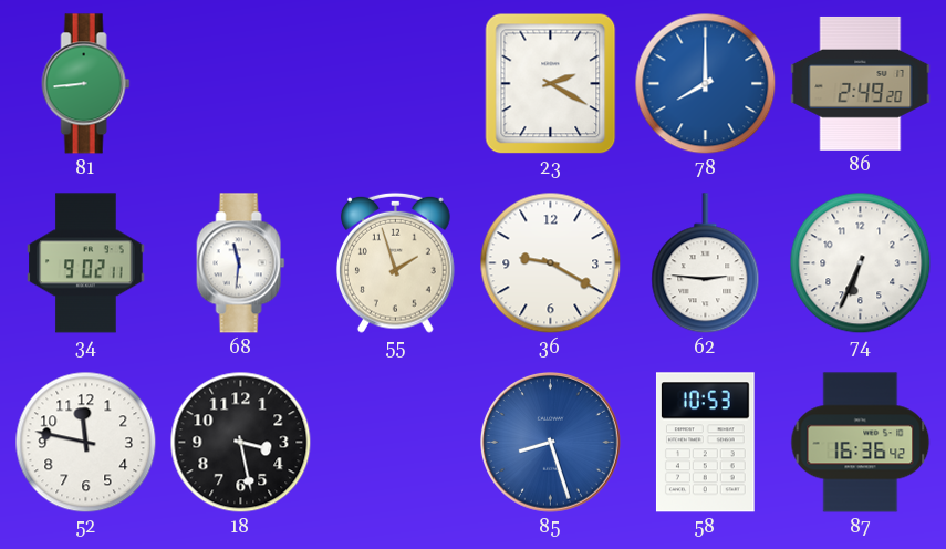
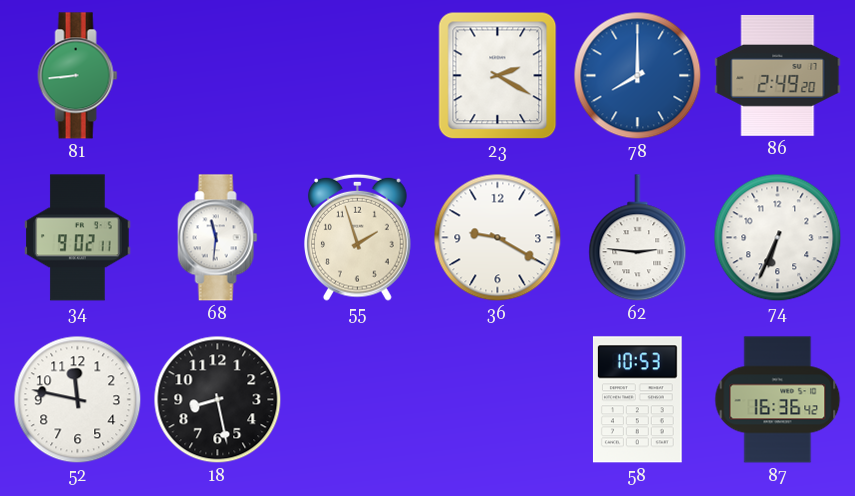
18: 3:28 -> 8:28 (218, 400)
85: 8:27 -> none (551, 443)
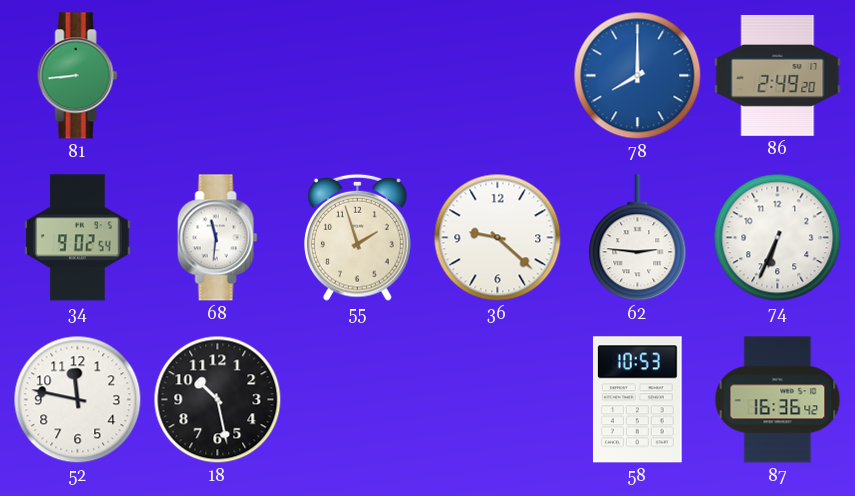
23: 2:20 -> none (498, 76)
34: 9:02:11 -> 9:02:54 (78, 238)
36: 9:20 -> 9:22 (498, 238)
18: 8:28 -> 10:28 (218, 400)
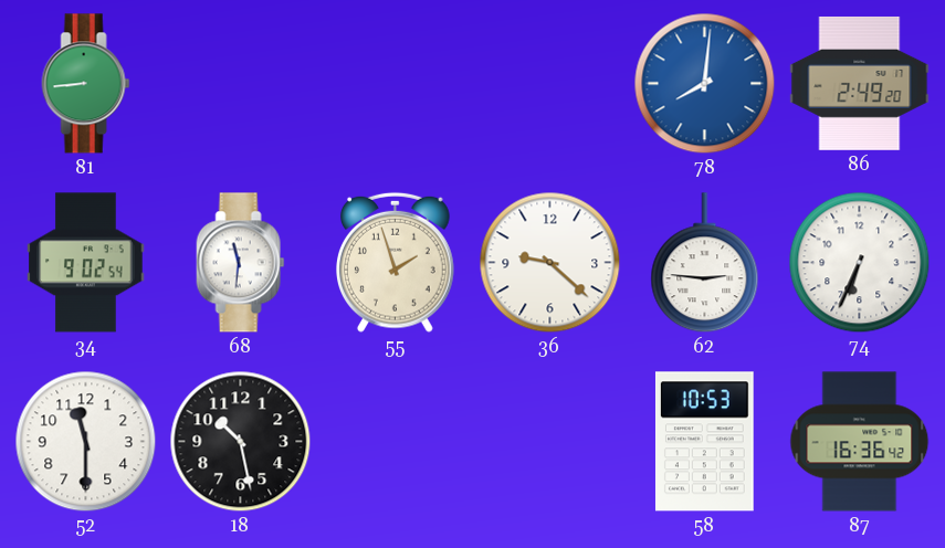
78: 8:00 -> 8:01 (705, 84)
52: 11:47 -> 11:30 (86, 442)
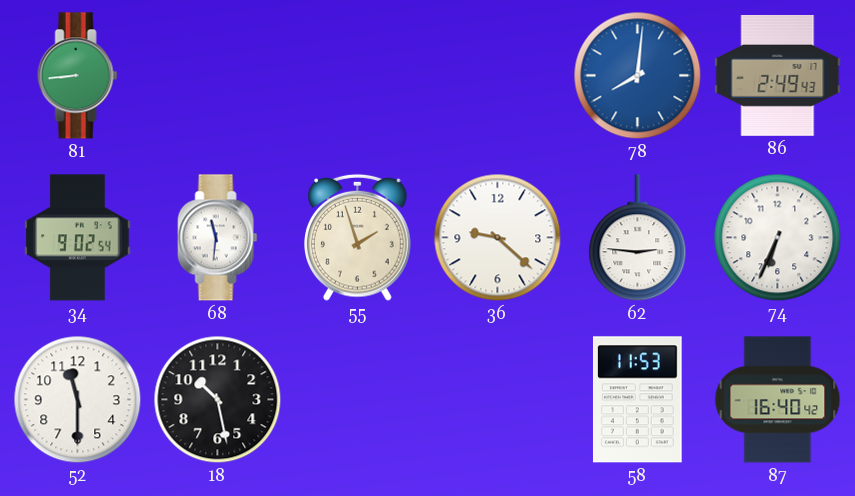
86: 2:49:20 -> 2:49:43 (778, 75)
58: 10:53 -> 11:53 (637, 400)
87: 16:36 -> 16:40 (778, 400)
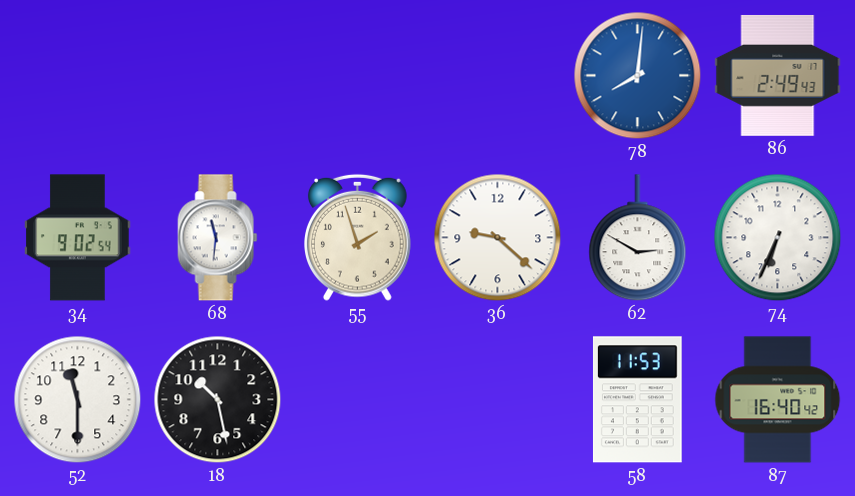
81: 8:44 -> none (78, 76)
62: 2:46 -> 2:50 (638, 238)
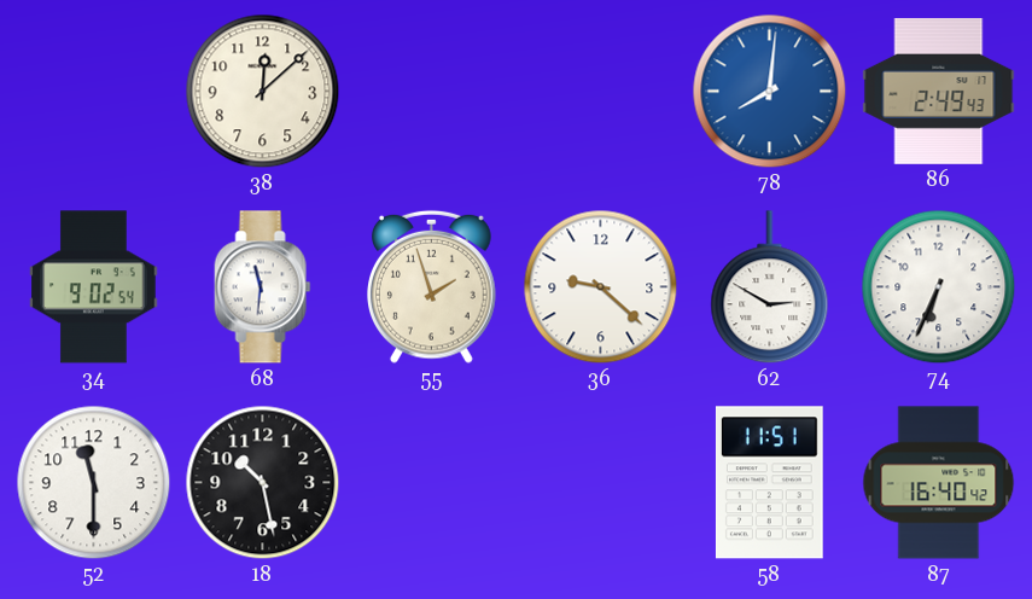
38: none -> 12:08 (263, 92)
58: 11:53 -> 11:51 (769, 483)
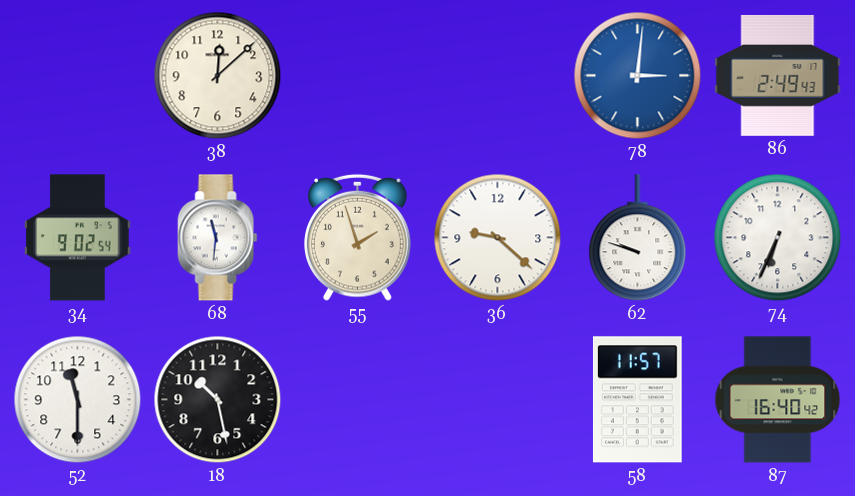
78: 8:01 -> 3:01 (638, 76)
62: 2:50 -> 9:48 (638, 238)
58: 11:51 -> 11:57 (637, 400)
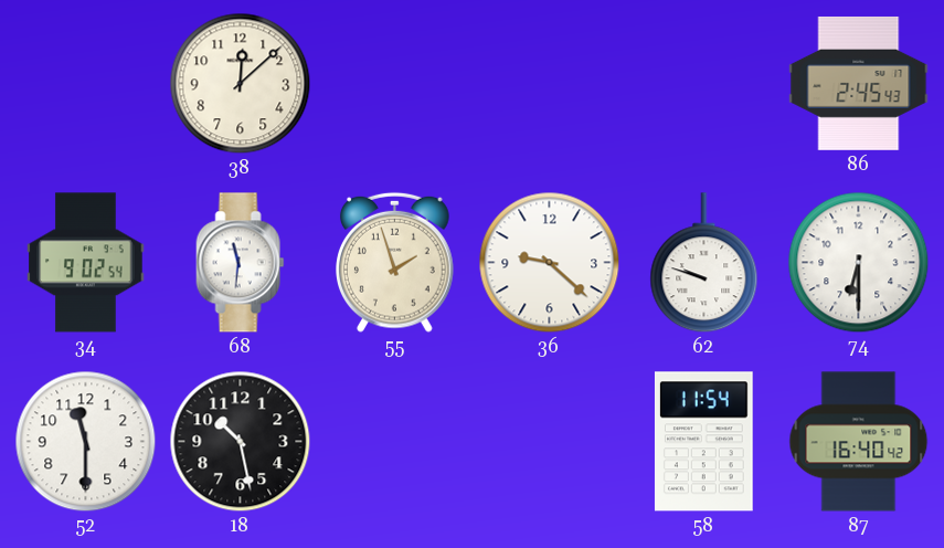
78: 3:01 -> none (638, 76)
86: 2:49 -> 2:45 (859, 83)
74: 6:34 -> 6:30 (859, 263)
58: 11:57 -> 11:54 (703, 442)
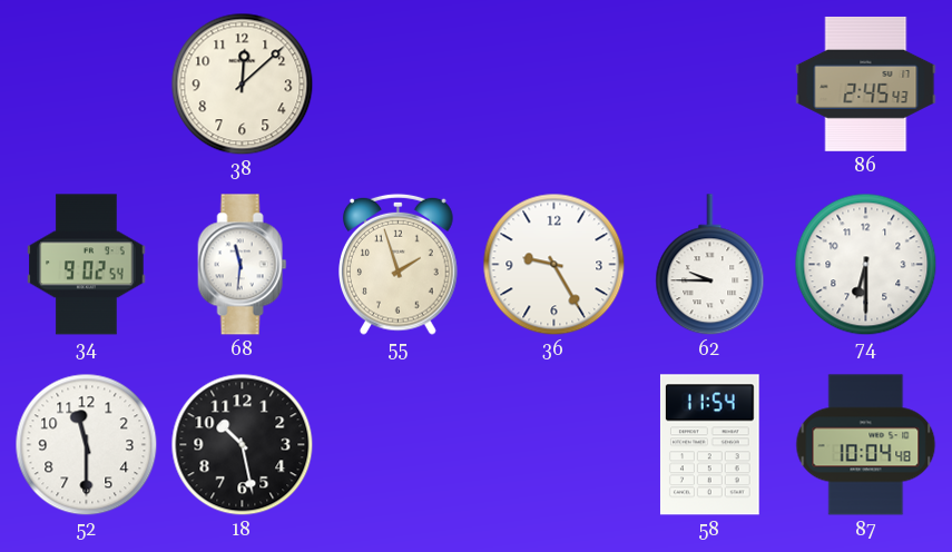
36: 9:22 -> 9:25 (554, 265)
62: 9:48 -> 9:45 (710, 265)
87: 16:40 -> 10:04 (866, 445)
